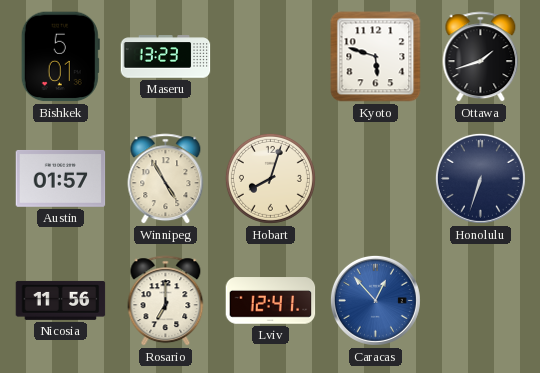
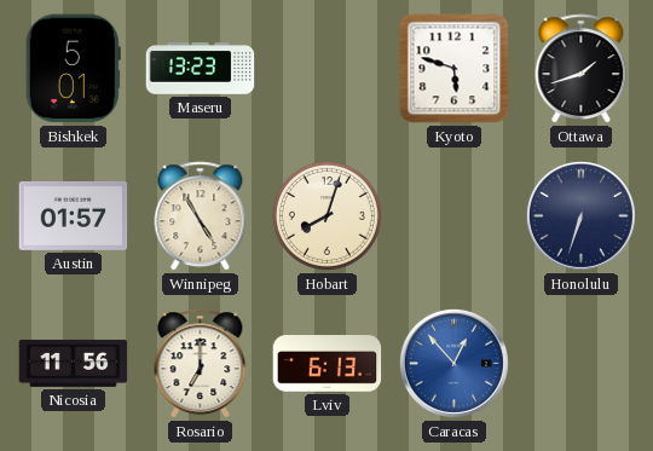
Lviv: 12:41 -> 6:13 (328, 364)
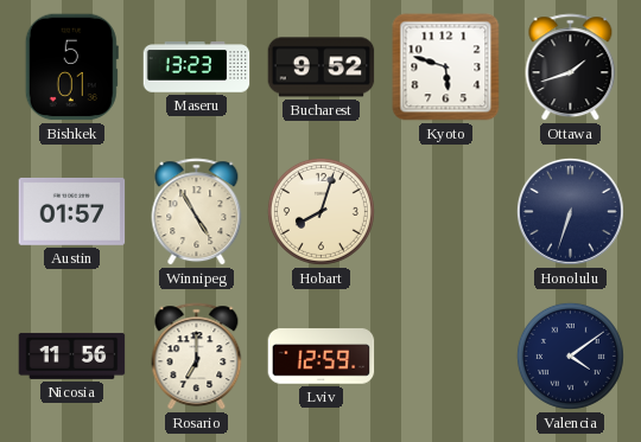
Bucharest: none -> 9:52 (322, 68)
Lviv: 6:13 -> 12:59 (322, 357)
Caracas: 12:53 -> none (453, 363)
Valencia: none -> 4:09 (570, 355)
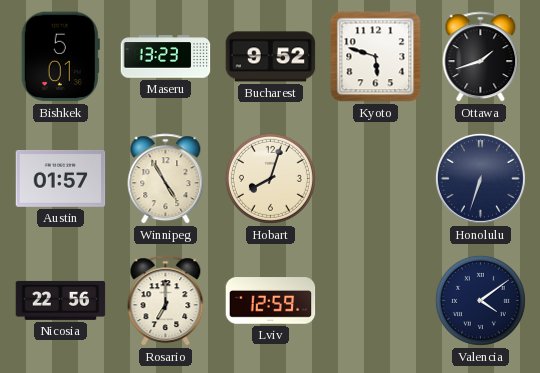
Nicosia: 11:56 -> 22:56 (61, 300)
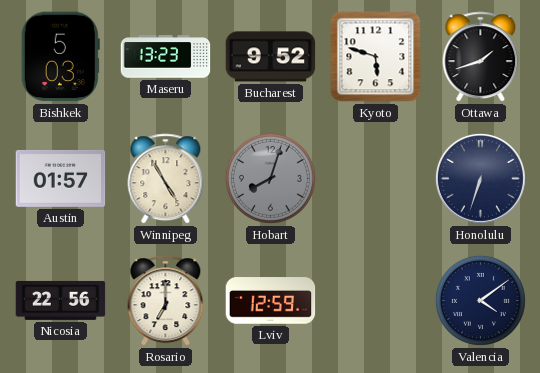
Bishkek: 5:01 -> 5:03 (60, 57)
Hobart dial: cream -> grey (270, 178)
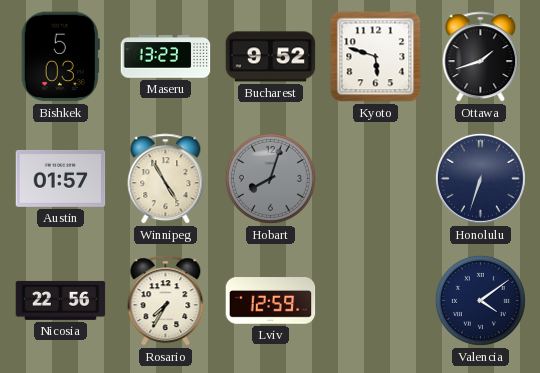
Rosario: 7:00 -> 7:35 (166, 301)
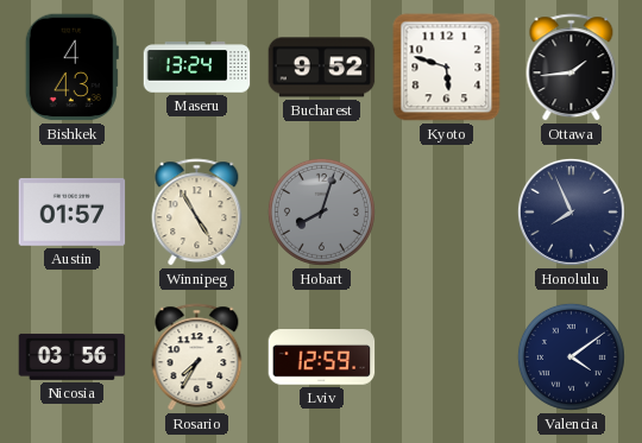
Bishkek: 5:03 -> 4:43 (71, 68)
Maseru: 13:23 -> 13:24 (197, 68)
Ottawa: 1:42 -> 1:44 (572, 68)
Honolulu: 6:33 -> 7:56 (571, 211)
Nicosia: 22:56 -> 03:56 (73, 356)
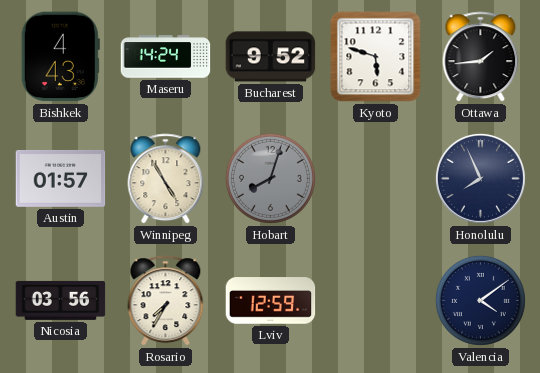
Maseru: 13:24 -> 14:24 (166, 57)
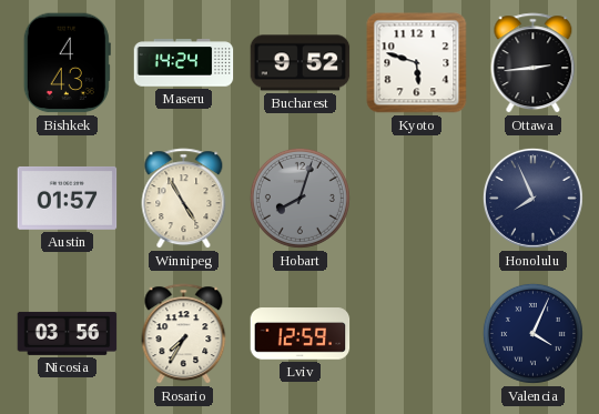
Ottawa: 1:44 -> 2:44 (534, 63)
Valencia: 4:09 -> 4:04 (532, 333)
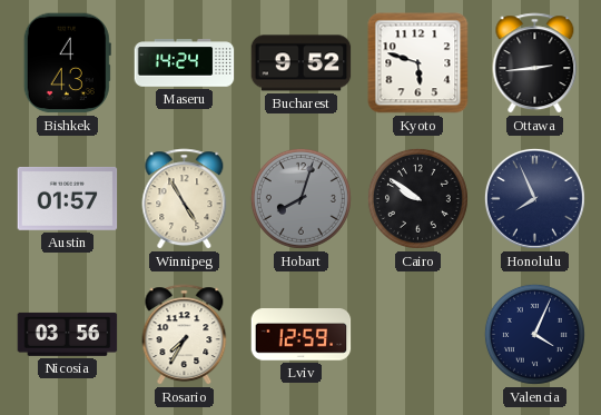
Cairo: none -> 9:51 (417, 198)
